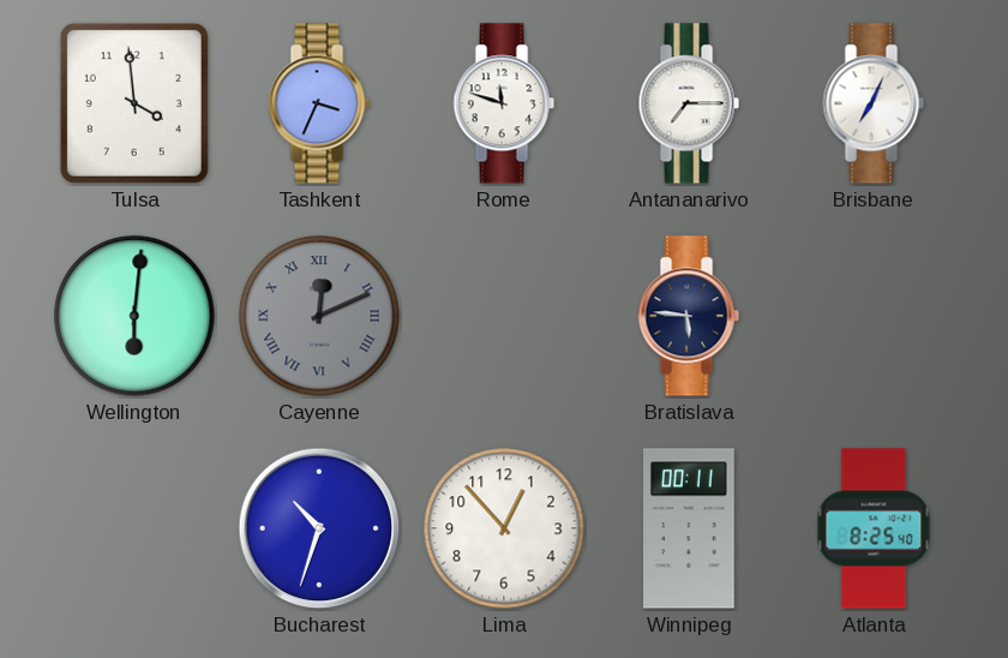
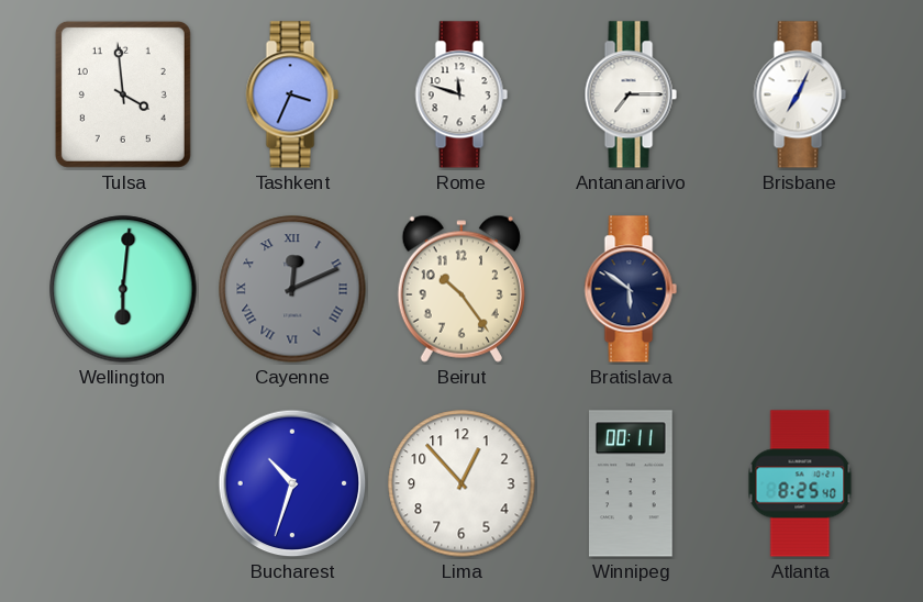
Beirut: none -> 10:24 (462, 289)
Bratislava: 5:46 -> 5:51 (631, 289)
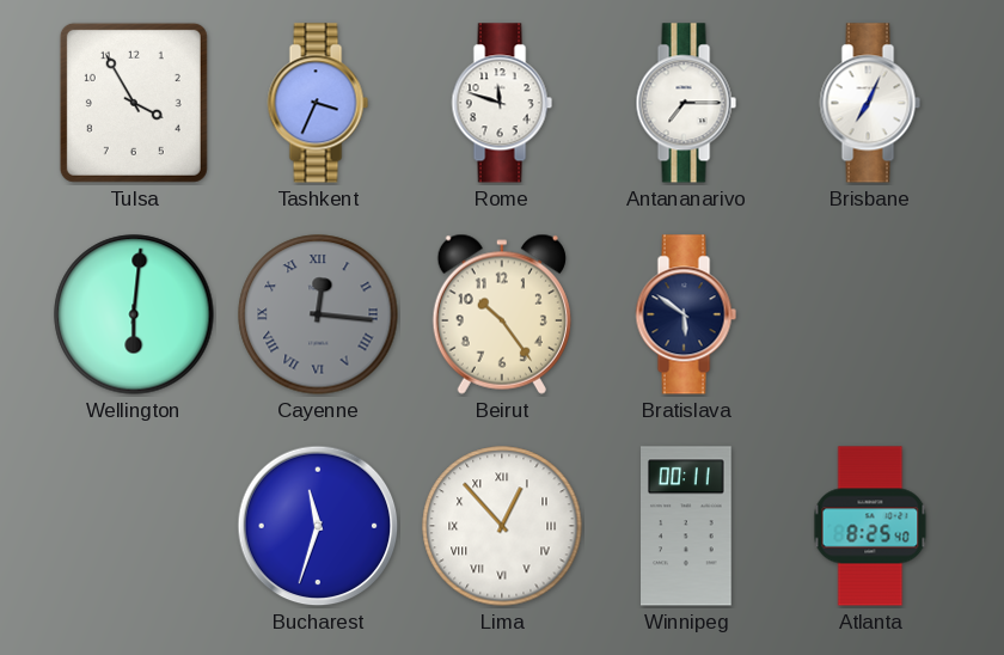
Tulsa: 3:59 -> 3:55 (134, 103)
Cayenne: 12:11 -> 12:16 (318, 314)
Bucharest: 10:33 -> 11:33 (318, 526)
Lima numerals: Arabic -> Roman (502, 526)
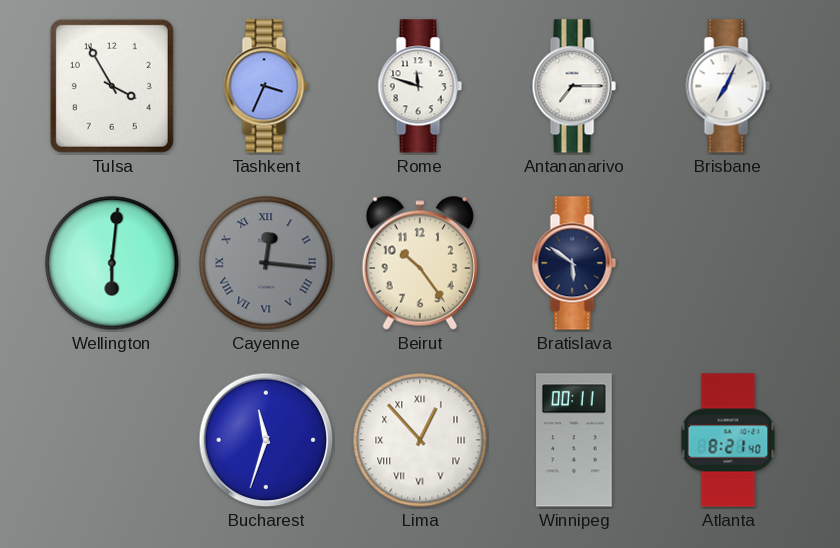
Atlanta: 8:25 -> 8:21 (728, 440)
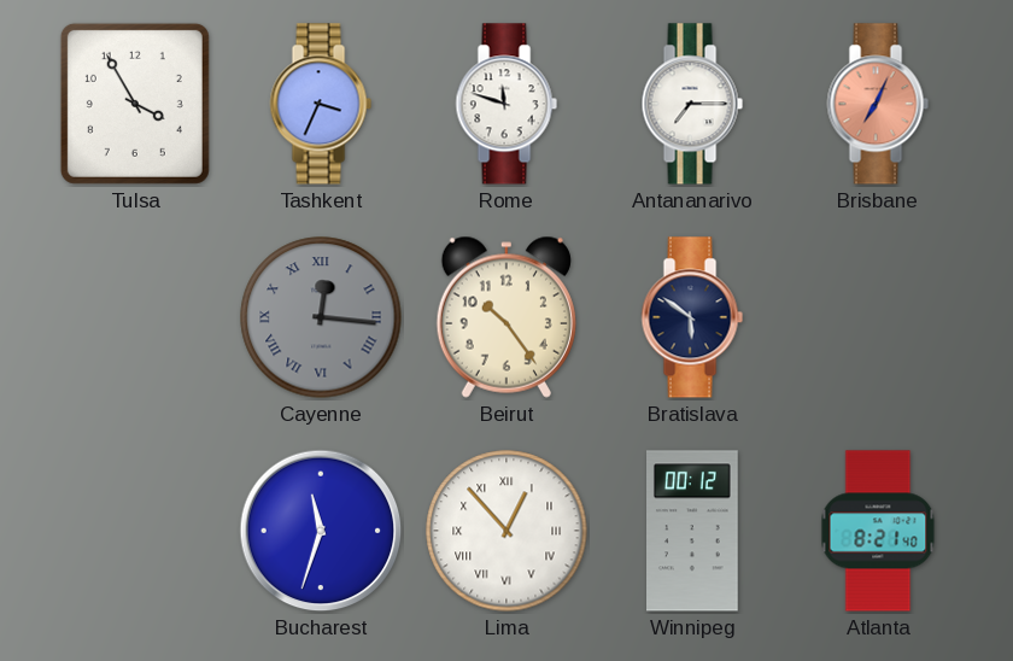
Brisbane dial: white -> salmon (878, 104)
Wellington: 6:01 -> none (112, 263)
Winnipeg: 00:11 -> 00:12 (693, 531)
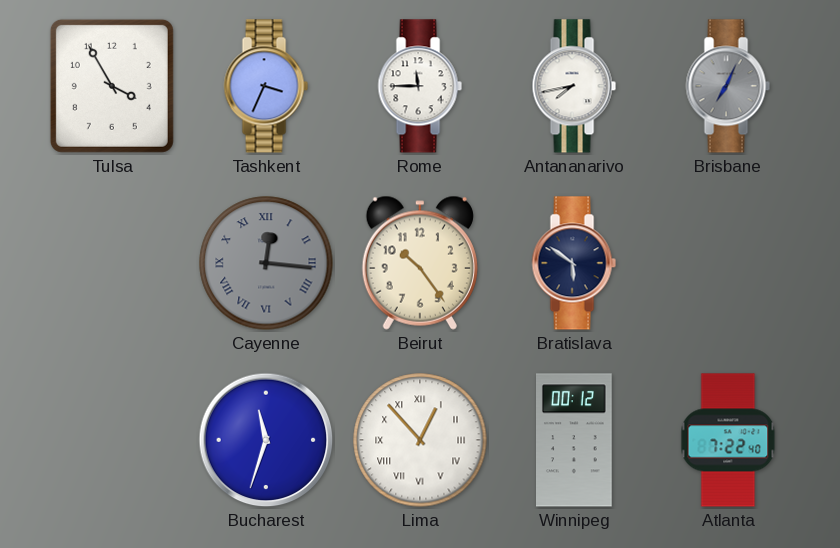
Rome: 11:48 -> 11:45 (420, 86)
Antananarivo: 7:15 -> 7:43 (574, 86)
Brisbane dial: salmon -> grey (728, 86)
Atlanta: 8:21 -> 7:22 (728, 440)
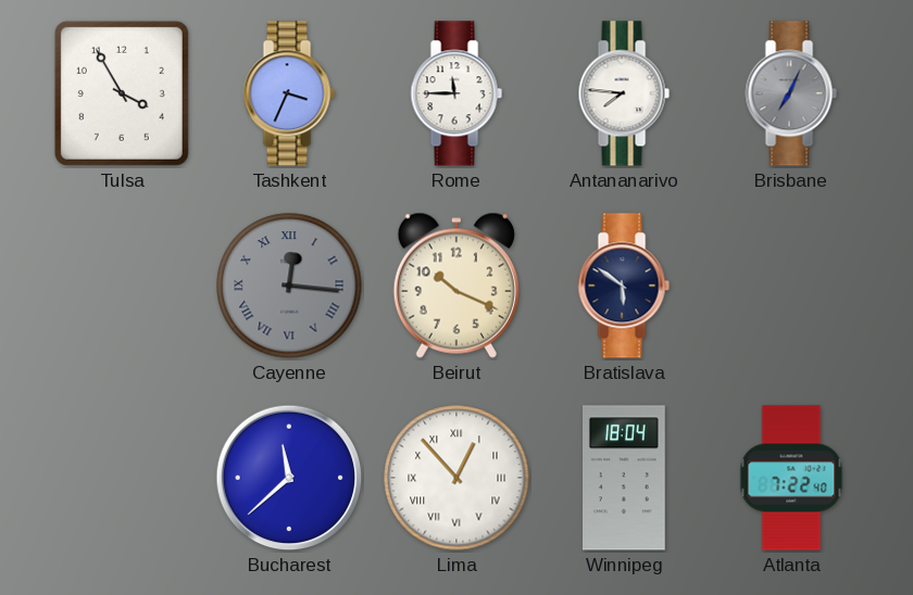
Antananarivo: 7:43 -> 7:46 (624, 93)
Beirut: 10:24 -> 10:19 (456, 286)
Bucharest: 11:33 -> 11:38 (289, 478)
Winnipeg: 00:12 -> 18:04 (625, 478)
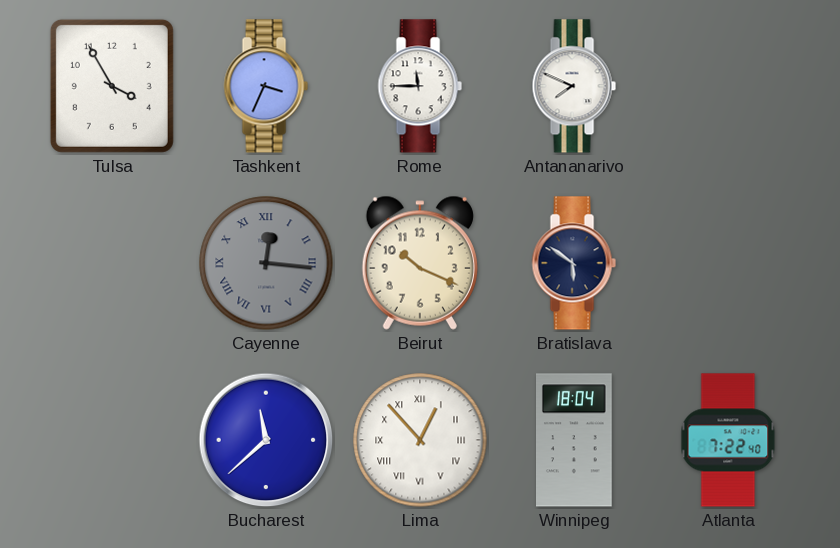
Antananarivo: 7:46 -> 7:49 (574, 86)
Brisbane: 7:04 -> none (791, 93)
